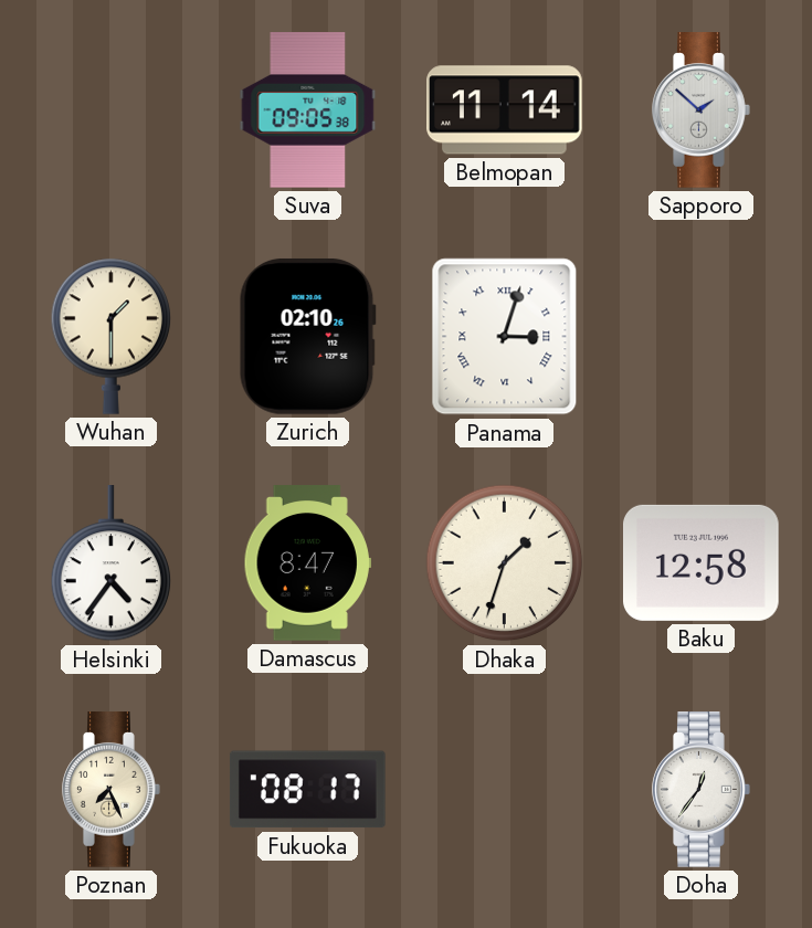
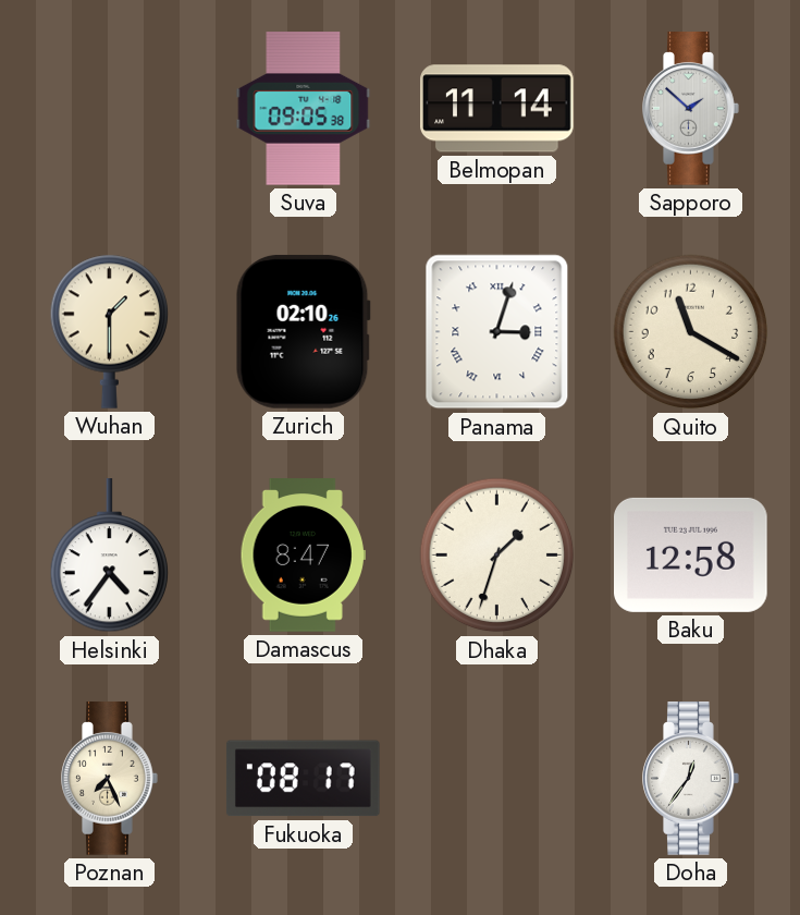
Quito: none -> 11:20 (691, 332)
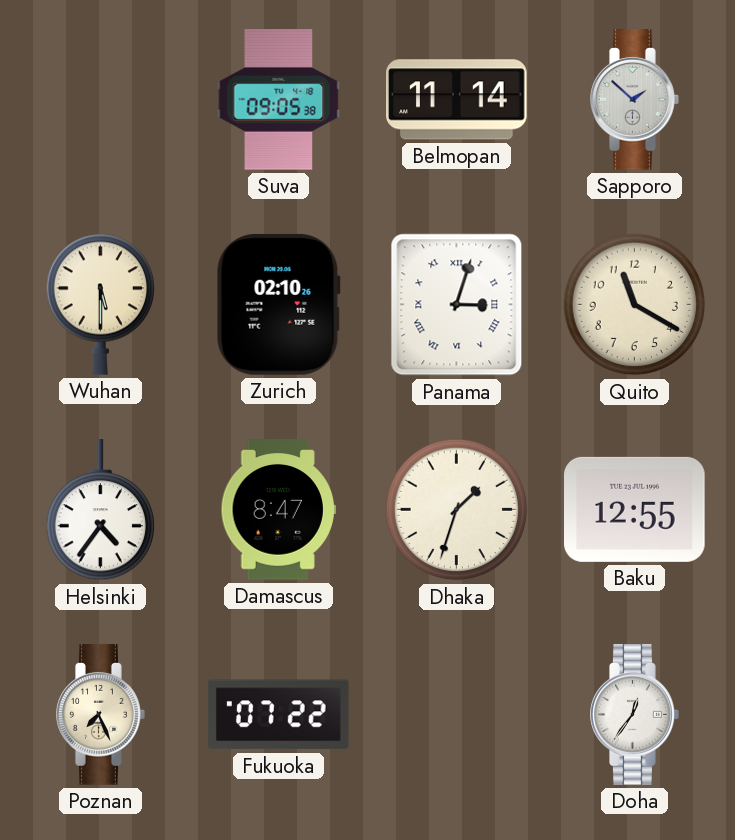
Wuhan: 1:30 -> 5:30 (100, 304)
Baku: 12:58 -> 12:55 (635, 509)
Fukuoka: 08:17 -> 07:22 (278, 715)
